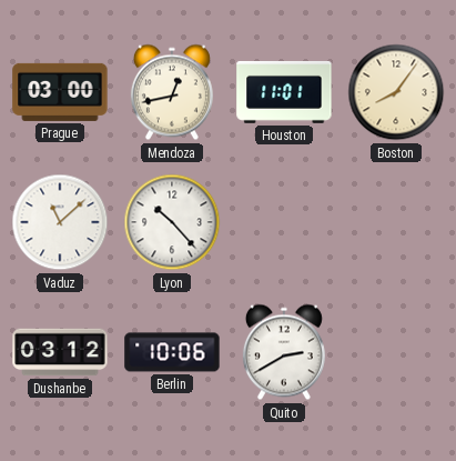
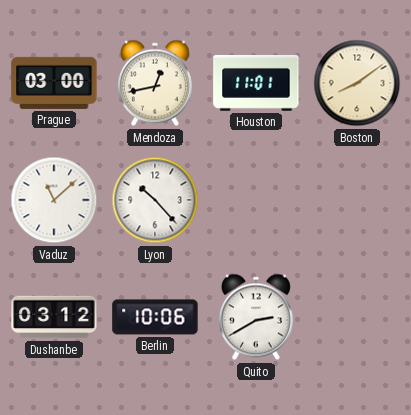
Boston: 8:06 -> 8:09 (357, 83)
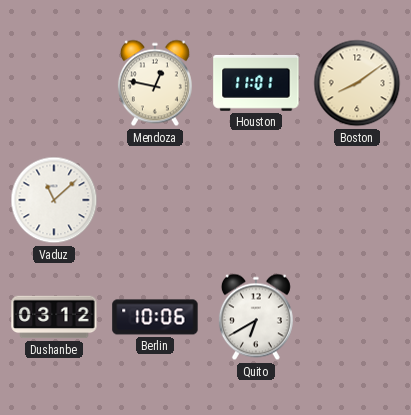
Prague: 03:00 -> none (54, 83)
Mendoza: 12:43 -> 12:47 (155, 83)
Lyon: 10:23 -> none (155, 200)
Quito: 2:40 -> 6:40 (256, 317)
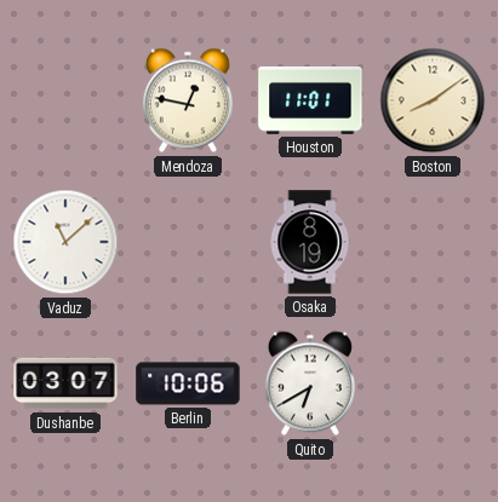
Osaka: none -> 8:19 (310, 242)
Dushanbe: 03:12 -> 03:07 (65, 383)
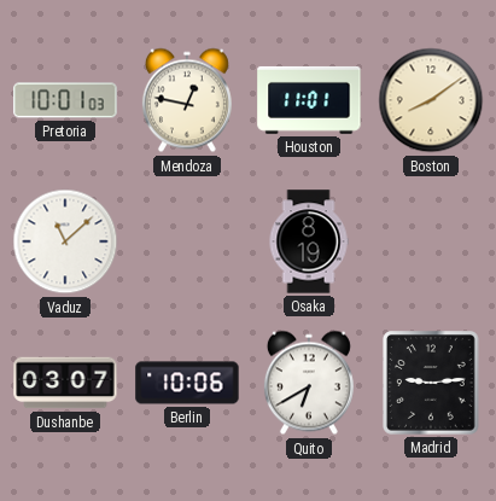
Pretoria: none -> 10:01 (65, 100)
Madrid: none -> 9:14 (432, 384)
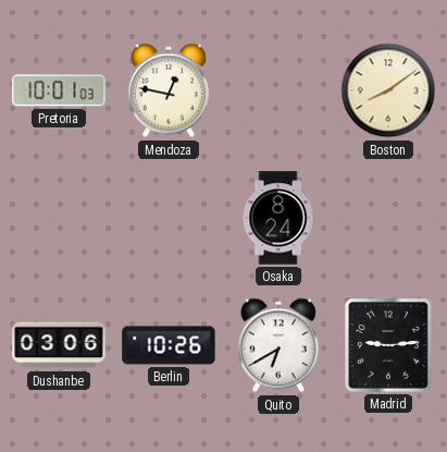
Houston: 11:01 -> none (309, 100)
Vaduz: 11:08 -> none (65, 241)
Osaka: 8:19 -> 8:24 (278, 218)
Dushanbe: 03:07 -> 03:06 (59, 345)
Berlin: 10:06 -> 10:26 (169, 345)
